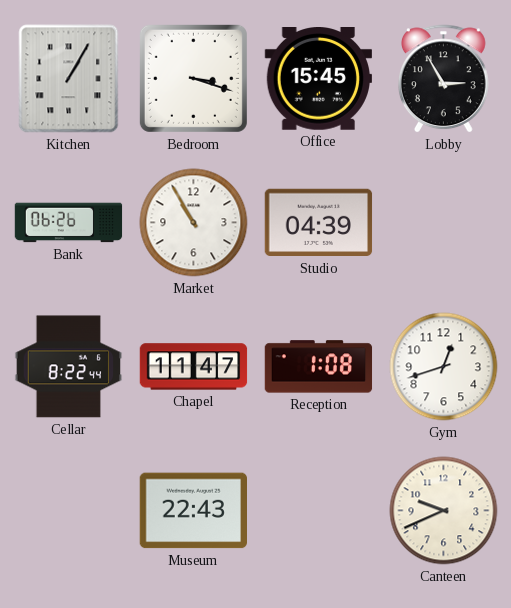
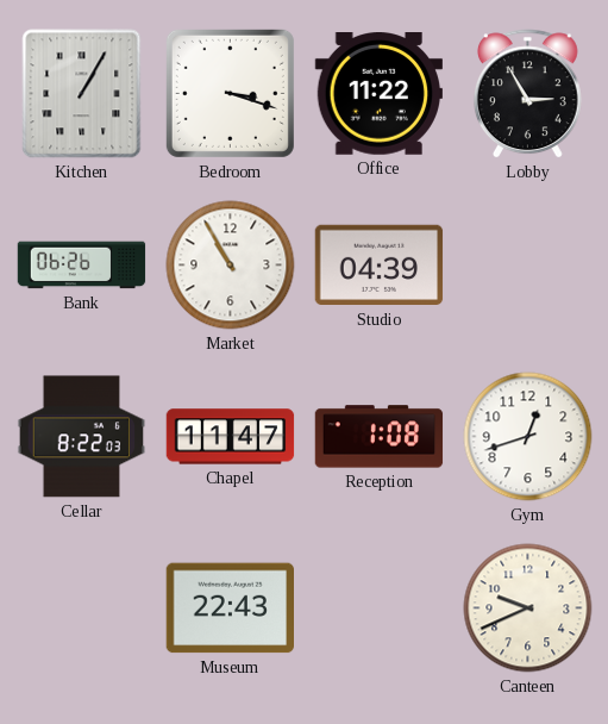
Office: 15:45 -> 11:22 (378, 94)
Cellar: 8:22:44 -> 8:22:03 (82, 437)
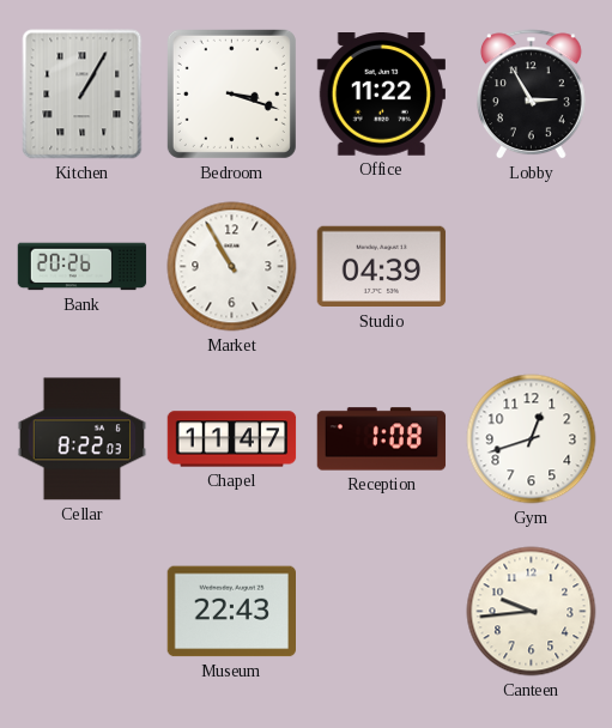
Bank: 06:26 -> 20:26 (83, 267)
Canteen: 9:41 -> 9:44 (532, 612)
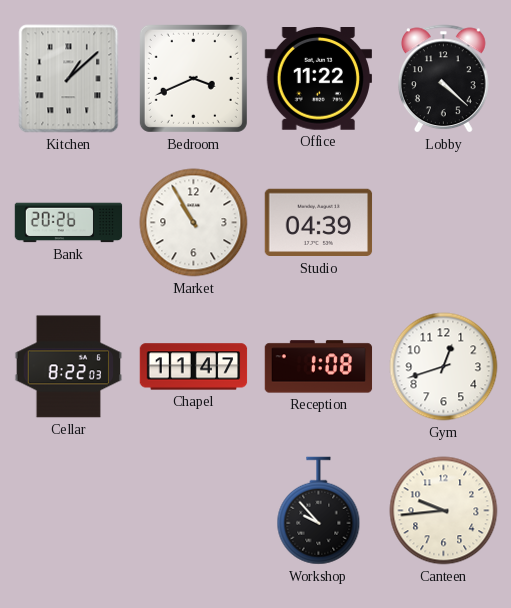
Kitchen: 1:05 -> 1:08 (69, 79)
Bedroom: 3:18 -> 3:41 (193, 78)
Lobby: 2:55 -> 4:22 (444, 79)
Museum: 22:43 -> none (231, 612)
Workshop: none -> 9:53 (319, 511)
